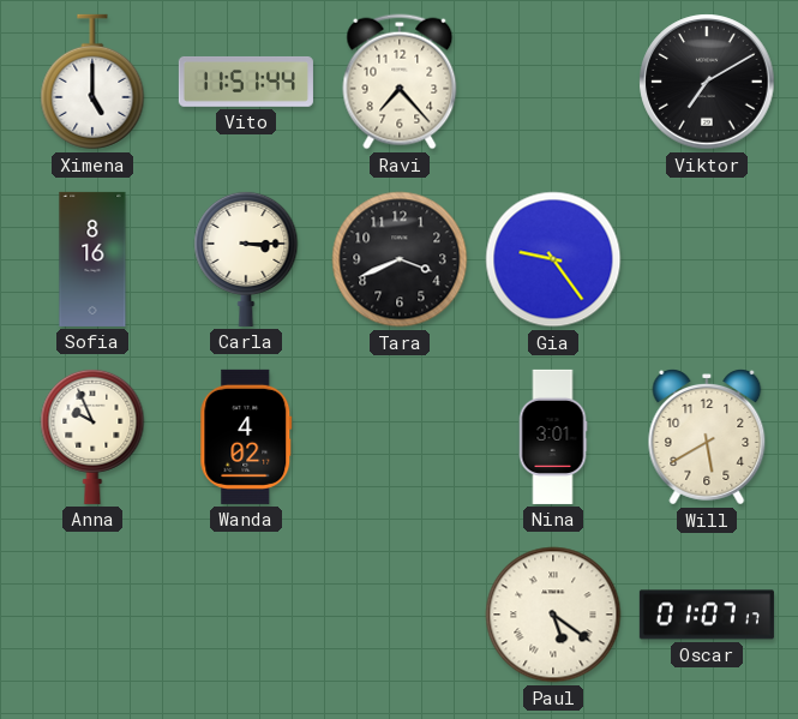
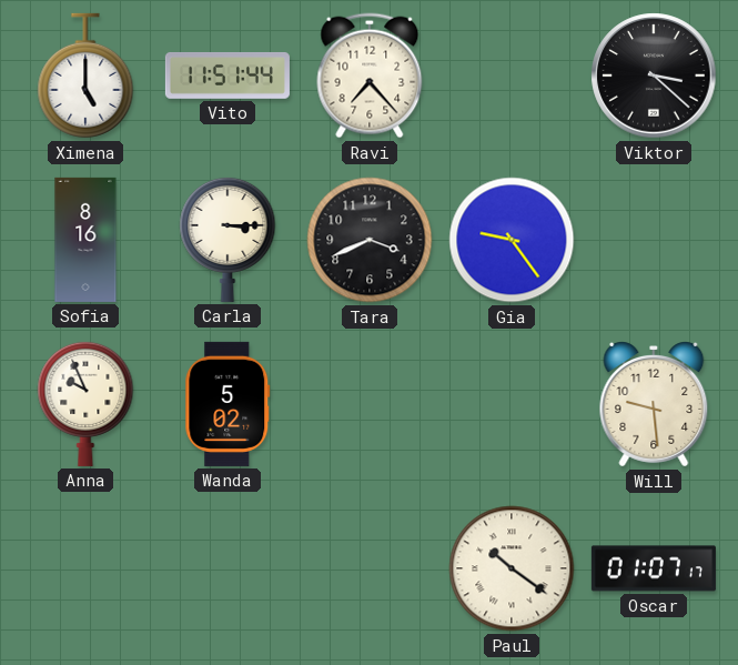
Viktor: 7:10 -> 3:22 (654, 75)
Wanda: 4:02 -> 5:02 (228, 404)
Nina: 3:01 -> none (553, 437)
Will: 5:40 -> 9:29 (654, 405)
Paul: 5:21 -> 10:21 (512, 568)
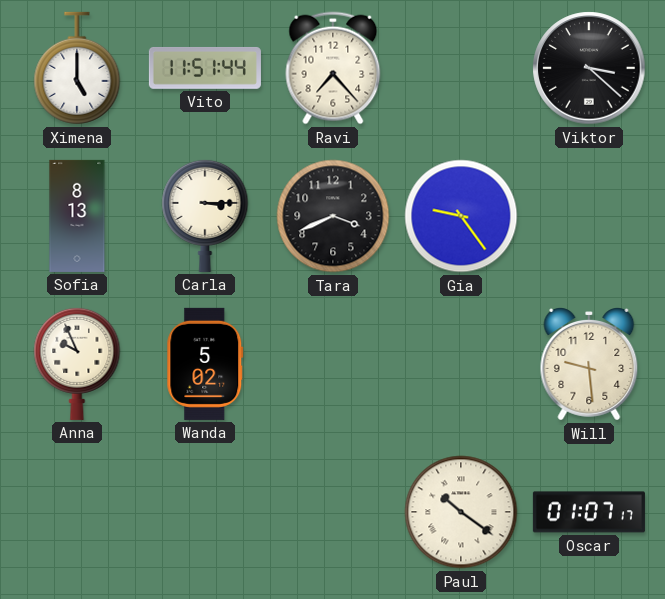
Sofia: 8:16 -> 8:13 (77, 216)
